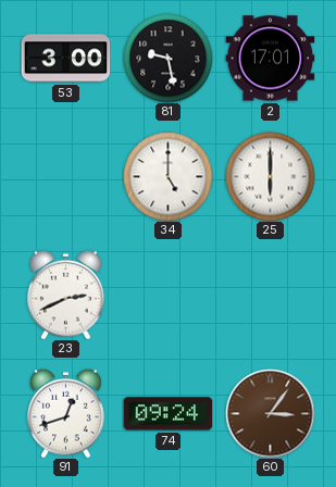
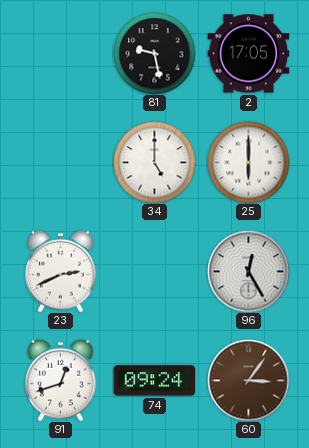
53: 3:00 -> none (65, 59)
2: 17:01 -> 17:05 (248, 54)
96: none -> 12:25 (248, 271)
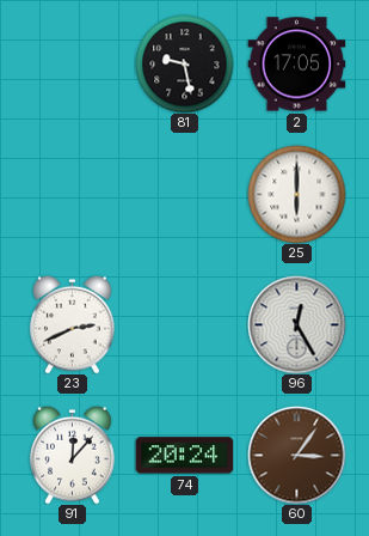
34: 5:00 -> none (154, 162)
91: 12:42 -> 12:07 (73, 455)
74: 09:24 -> 20:24 (184, 456)
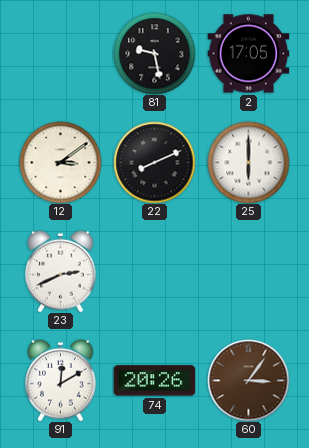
12: none -> 3:09 (60, 162)
22: none -> 8:11 (154, 162)
96: 12:25 -> none (296, 324)
91: 12:07 -> 12:10 (61, 380)
74: 20:24 -> 20:26 (154, 381)
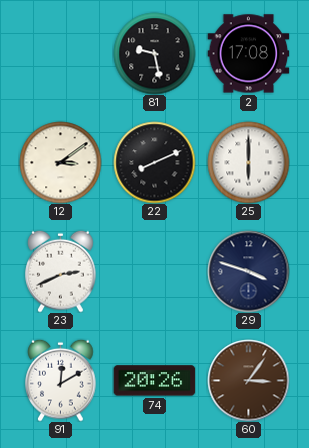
2: 17:05 -> 17:08 (248, 54)
29: none -> 3:48 (248, 271)
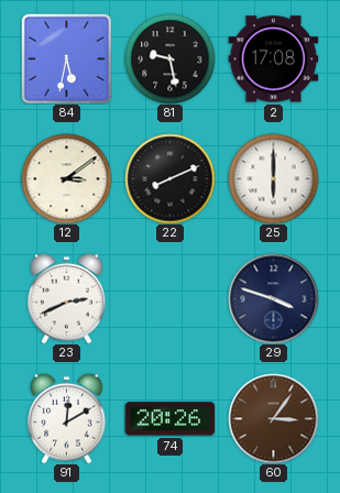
84: none -> 5:32 (66, 58)
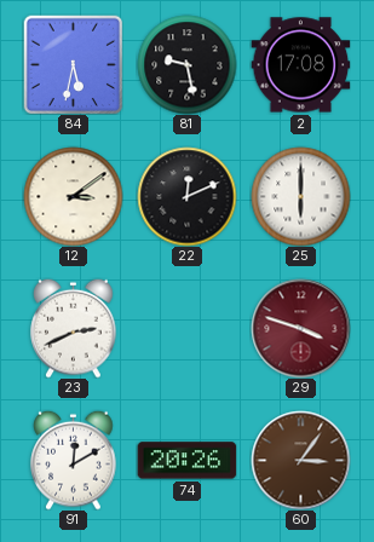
22: 8:11 -> 12:11 (186, 196)
29 dial: navy -> burgundy (300, 328)
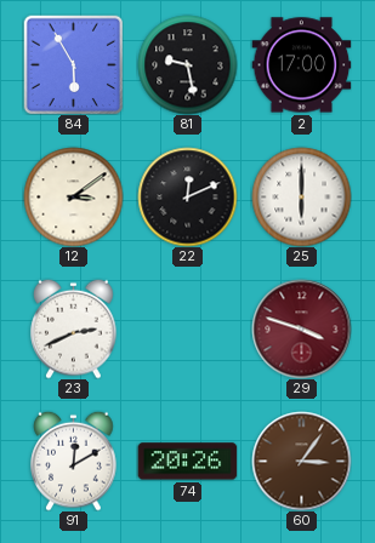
84: 5:32 -> 5:55 (73, 64)
2: 17:08 -> 17:00 (301, 65)
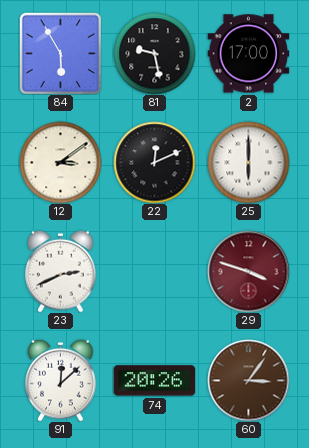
91: 12:10 -> 12:08 (61, 380)
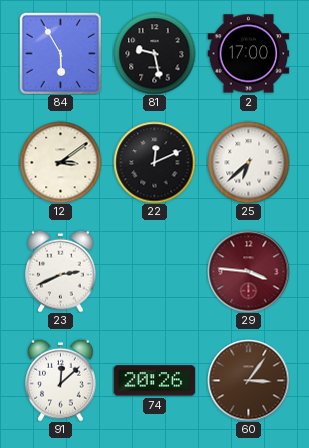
25: 6:00 -> 6:38 (248, 162)
29: 3:48 -> 3:46 (248, 271)
